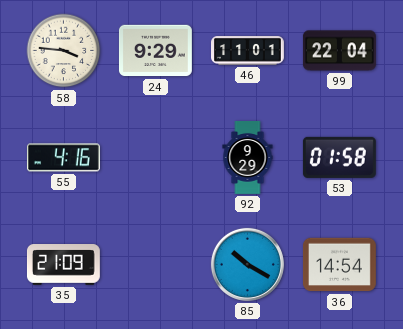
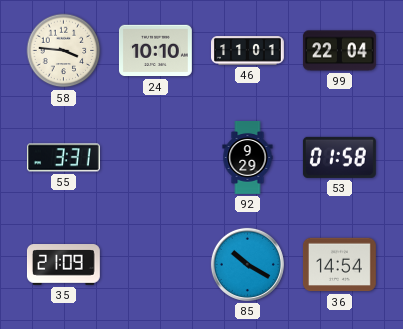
24: 9:29 -> 10:10 (155, 51)
55: 4:16 -> 3:31 (63, 158)
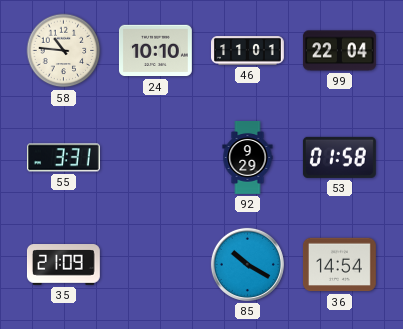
58: 3:46 -> 10:46 (64, 51)
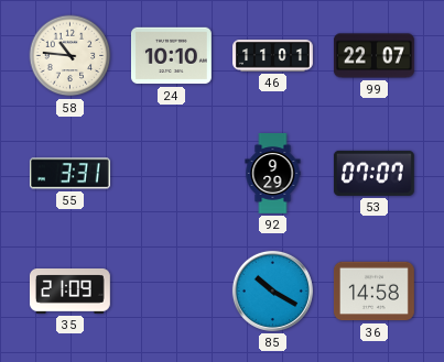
99: 22:04 -> 22:07 (373, 56)
53: 01:58 -> 07:07 (373, 173)
36: 14:54 -> 14:58 (373, 292)
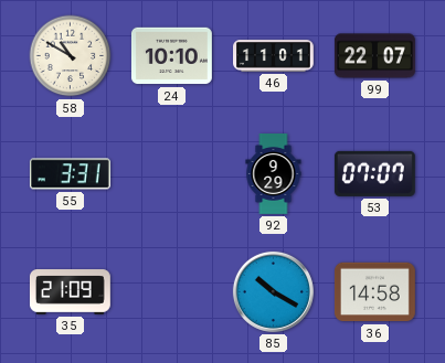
58: 10:46 -> 10:50 (71, 56)
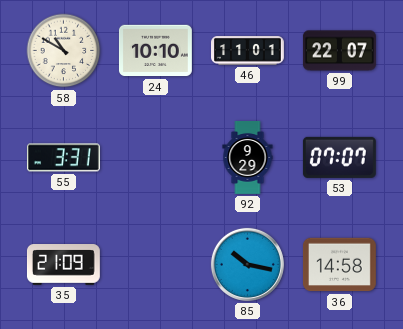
85: 10:20 -> 10:17 (247, 264)
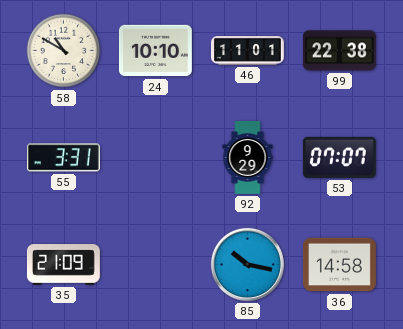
99: 22:07 -> 22:38 (339, 51)
